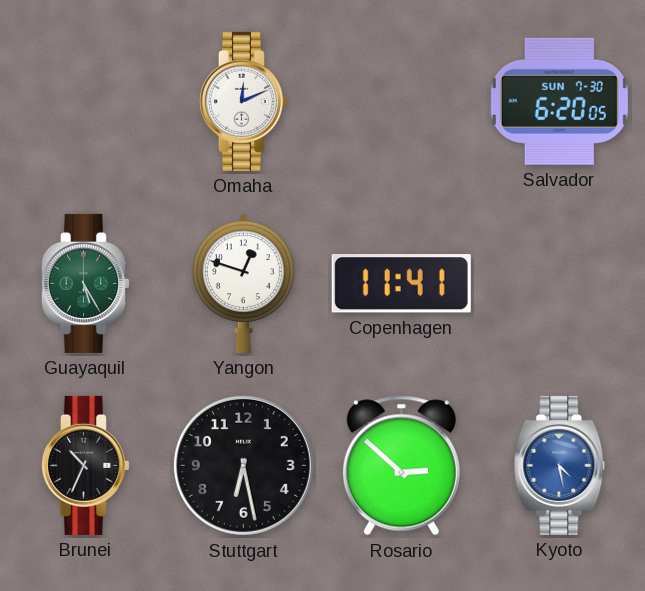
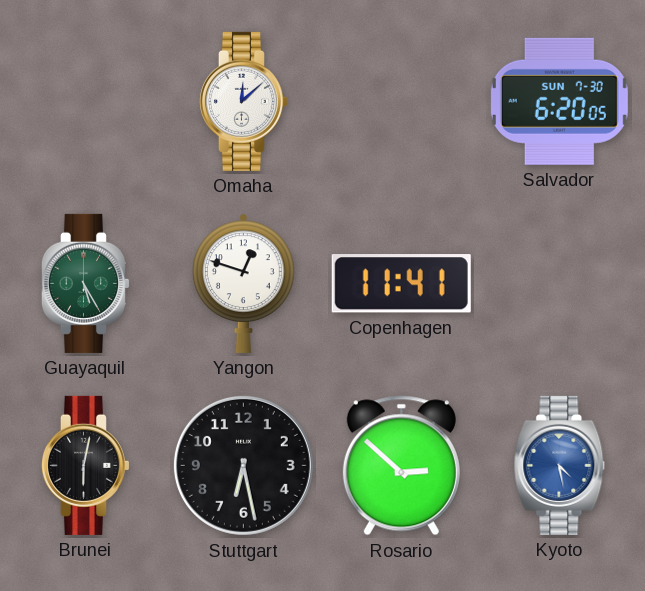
Omaha: 12:11 -> 12:08 (243, 101)
Brunei: 10:34 -> 6:02 (85, 465)
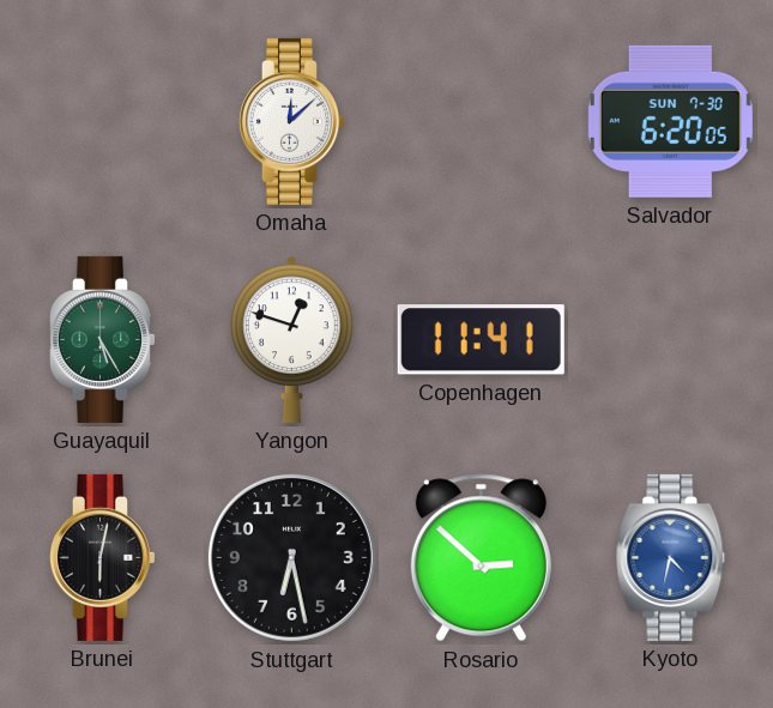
Kyoto: 4:28 -> 4:32 (671, 557)
